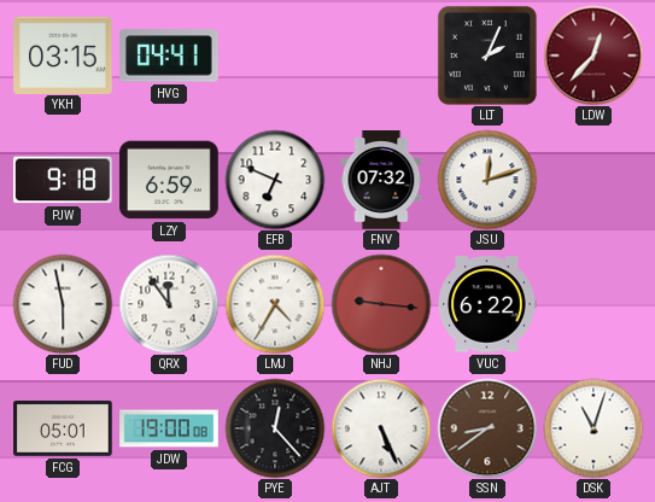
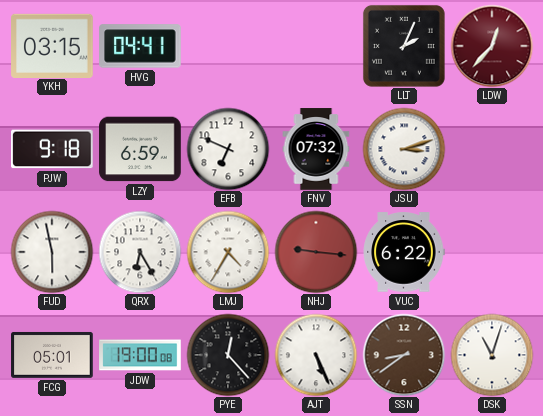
JSU: 12:12 -> 3:12 (404, 149)
QRX: 11:54 -> 6:25 (140, 252)
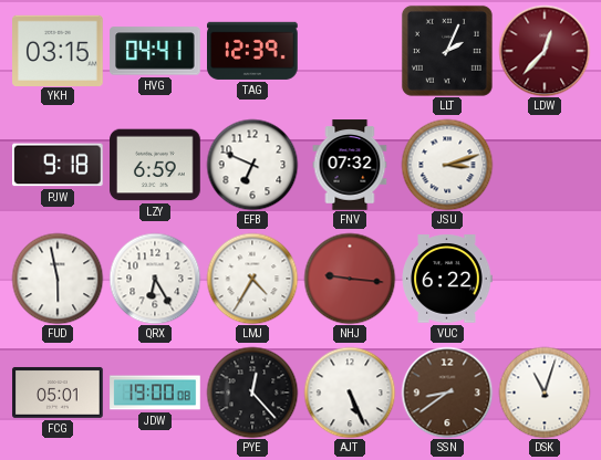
TAG: none -> 12:39 (253, 51)
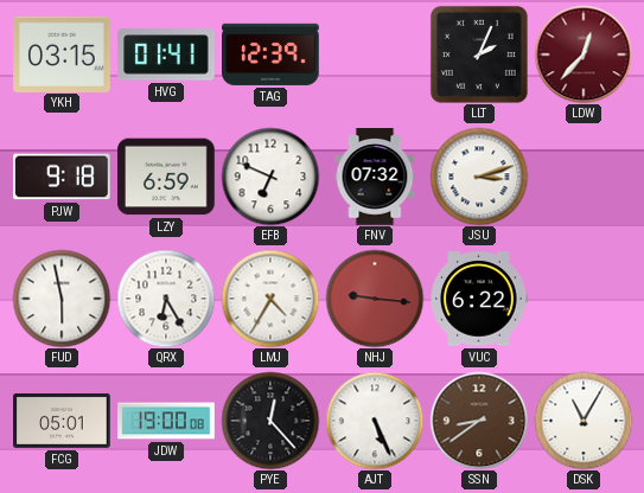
HVG: 04:41 -> 01:41 (166, 55)
DSK: 11:03 -> 11:05 (584, 421)
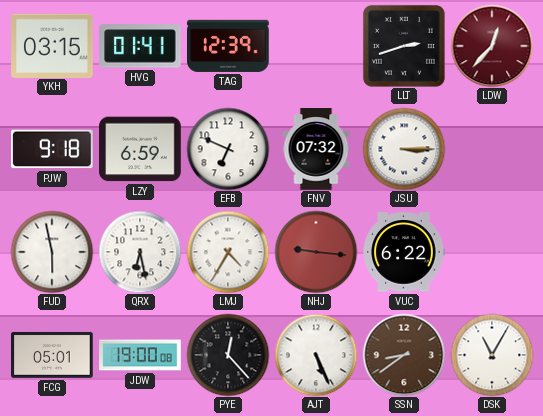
LLT: 2:04 -> 2:42 (404, 46)
JSU: 3:12 -> 3:15 (404, 149)
QRX: 6:25 -> 6:28 (140, 252)
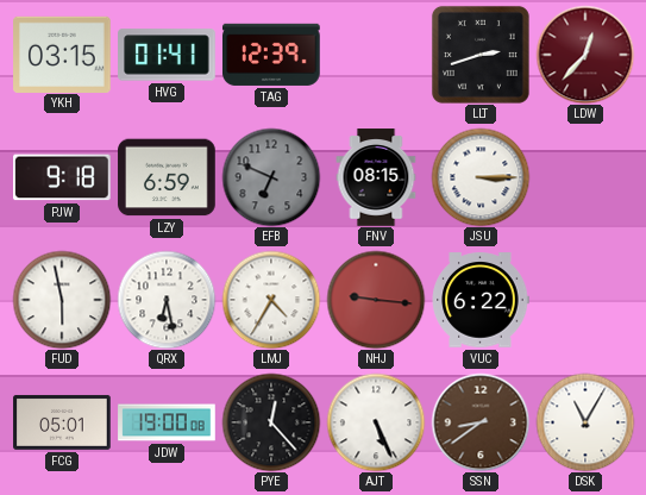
EFB dial: white -> grey (271, 177)
FNV: 07:32 -> 08:15 (376, 177)
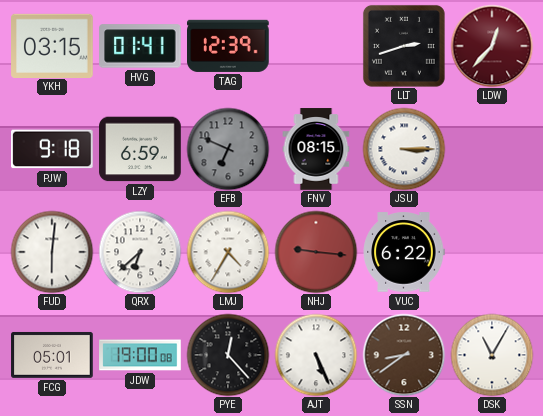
FUD: 5:58 -> 6:01 (52, 252)
QRX: 6:28 -> 6:38 (140, 252)
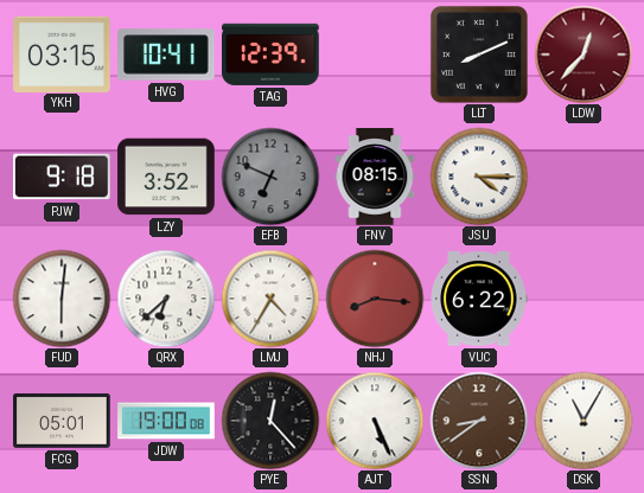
HVG: 01:41 -> 10:41 (166, 55)
LLT: 2:42 -> 8:11 (479, 55)
LZY: 6:59 -> 3:52 (166, 177)
JSU: 3:15 -> 4:15 (479, 177)
NHJ: 9:16 -> 8:16 (375, 299)
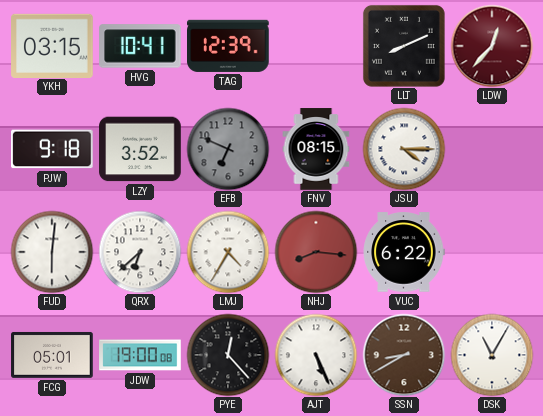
SSN: 8:39 -> 8:40 (404, 355)
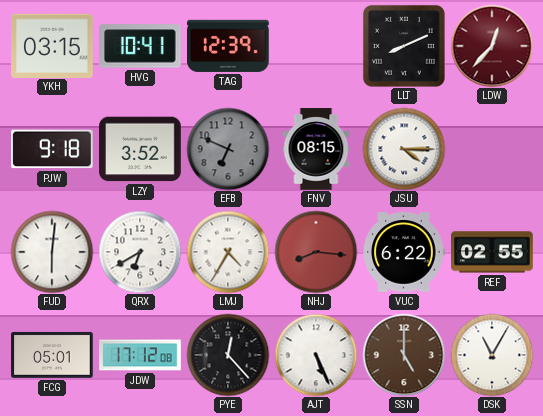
QRX: 6:38 -> 6:40 (140, 252)
REF: none -> 02:55 (492, 252)
JDW: 19:00 -> 17:12 (140, 355)
SSN: 8:40 -> 5:00 (404, 355)
